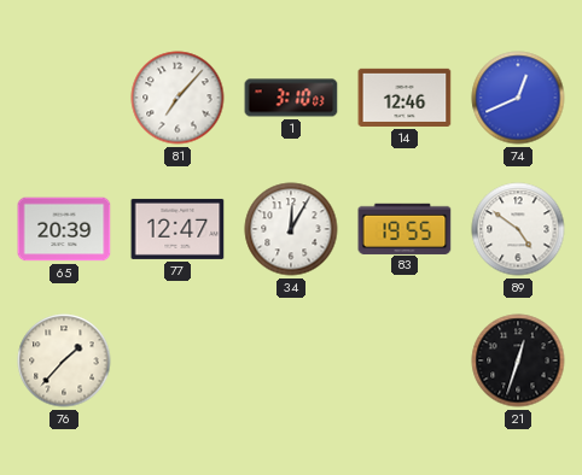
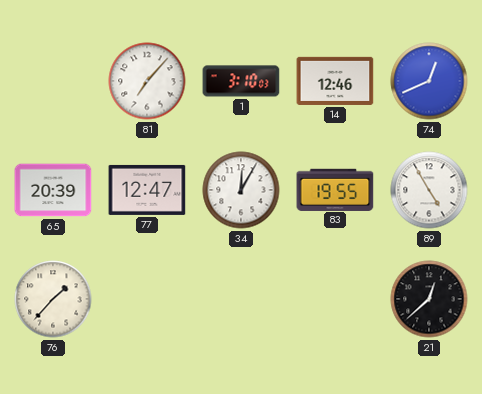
89: 4:51 -> 4:55 (429, 190)
21: 12:33 -> 12:38 (429, 299)
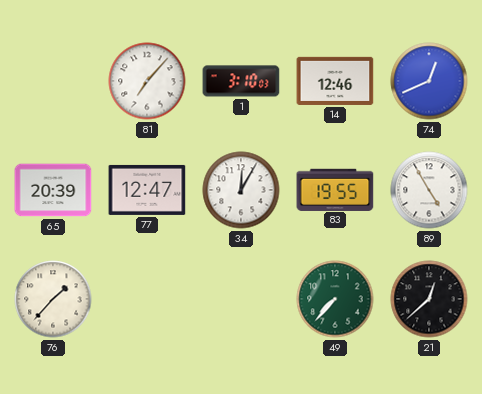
49: none -> 7:37 (335, 299)
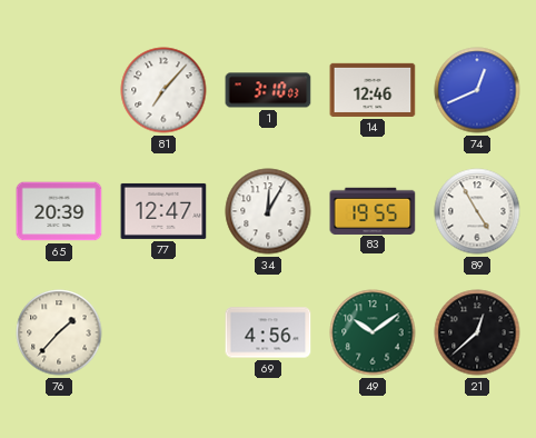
69: none -> 4:56 (268, 332)
49: 7:37 -> 10:09 (373, 332)
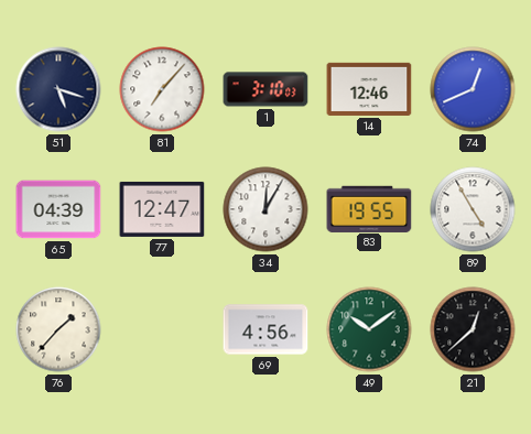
51: none -> 5:18 (58, 89)
65: 20:39 -> 04:39 (58, 209)
